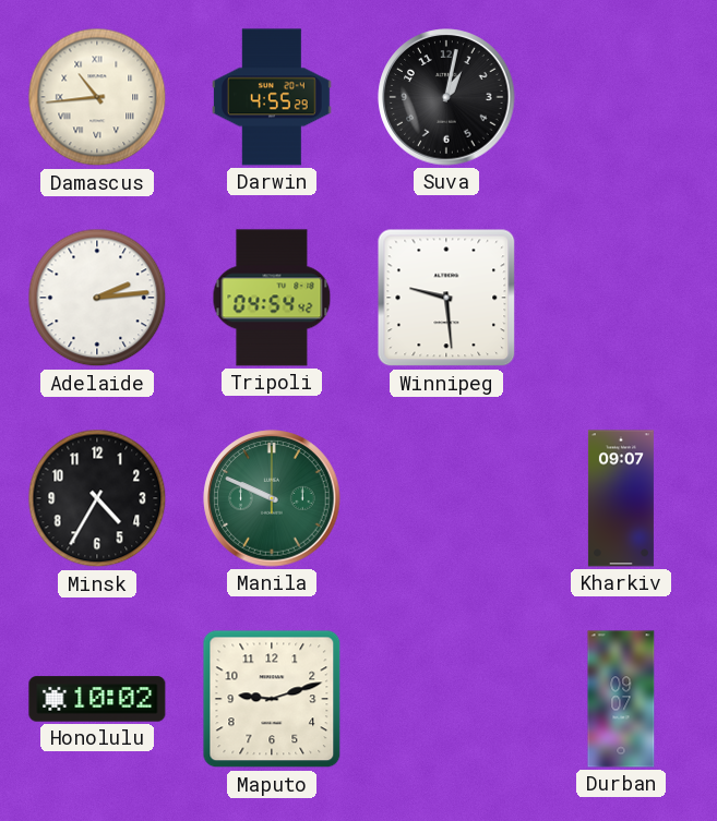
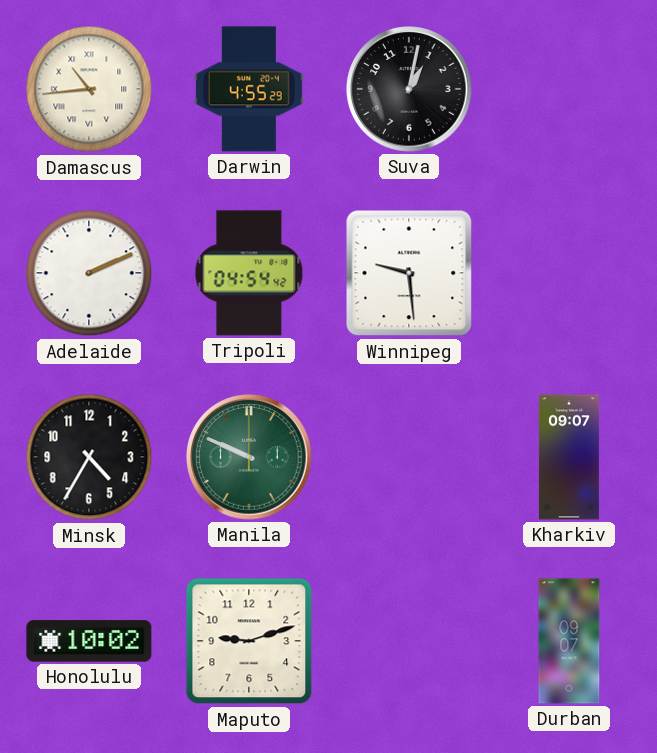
Adelaide: 2:14 -> 2:11 (89, 273)
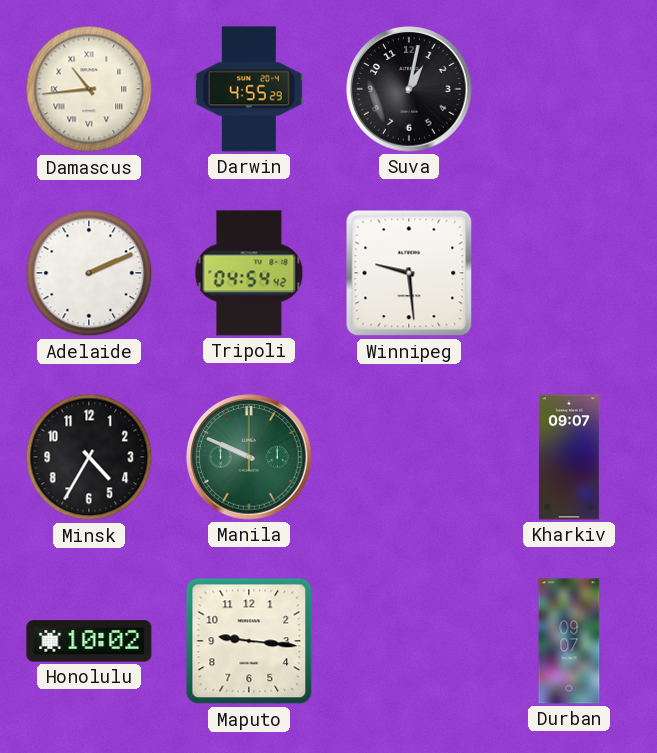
Maputo: 9:12 -> 9:16 (249, 641)
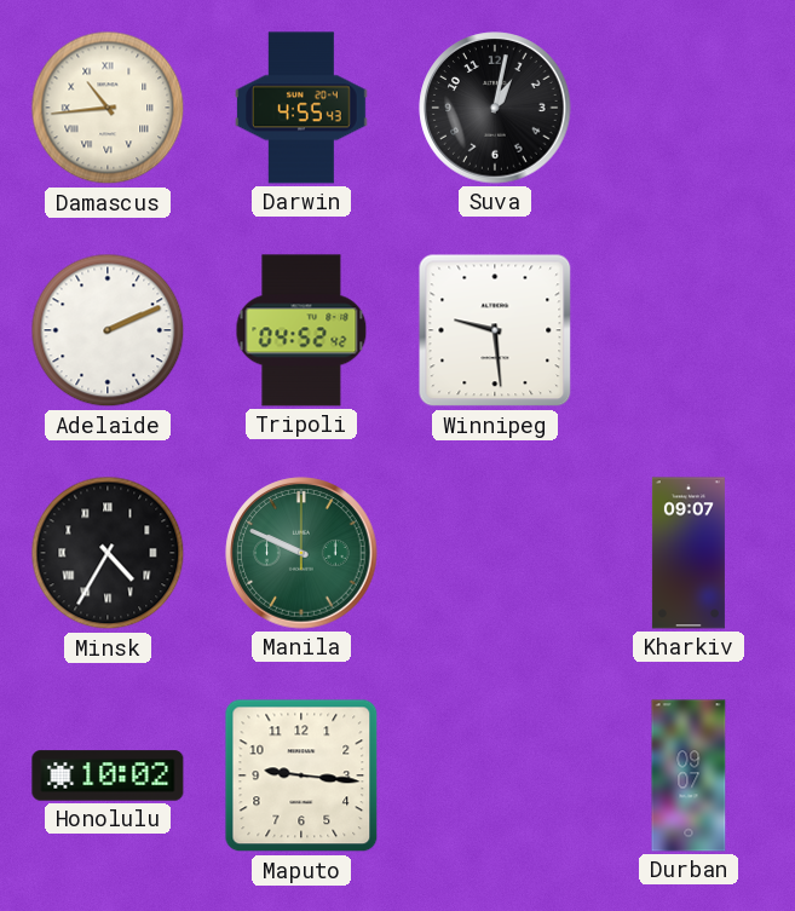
Darwin: 4:55:29 -> 4:55:43 (303, 108)
Tripoli: 04:54 -> 04:52 (301, 330)
Minsk numerals: Arabic -> Roman (108, 553)
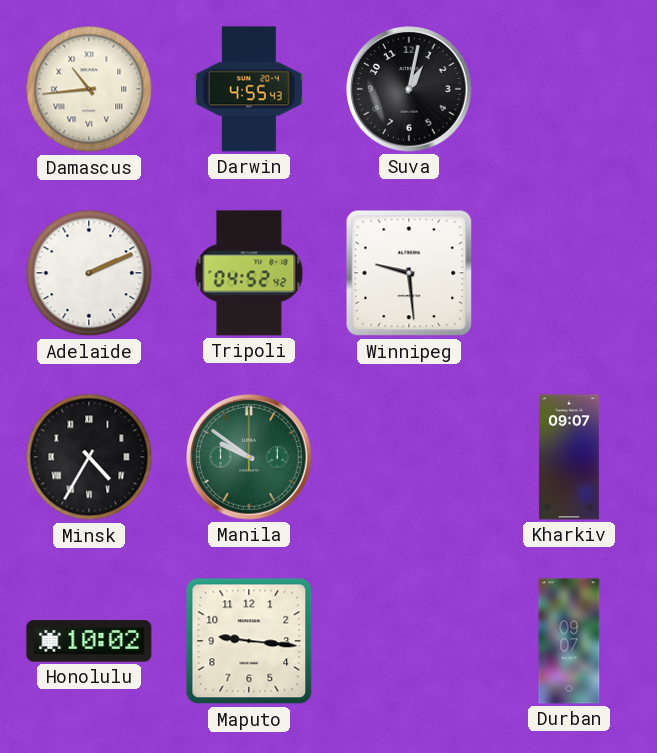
Manila: 9:49 -> 9:51 (249, 457)
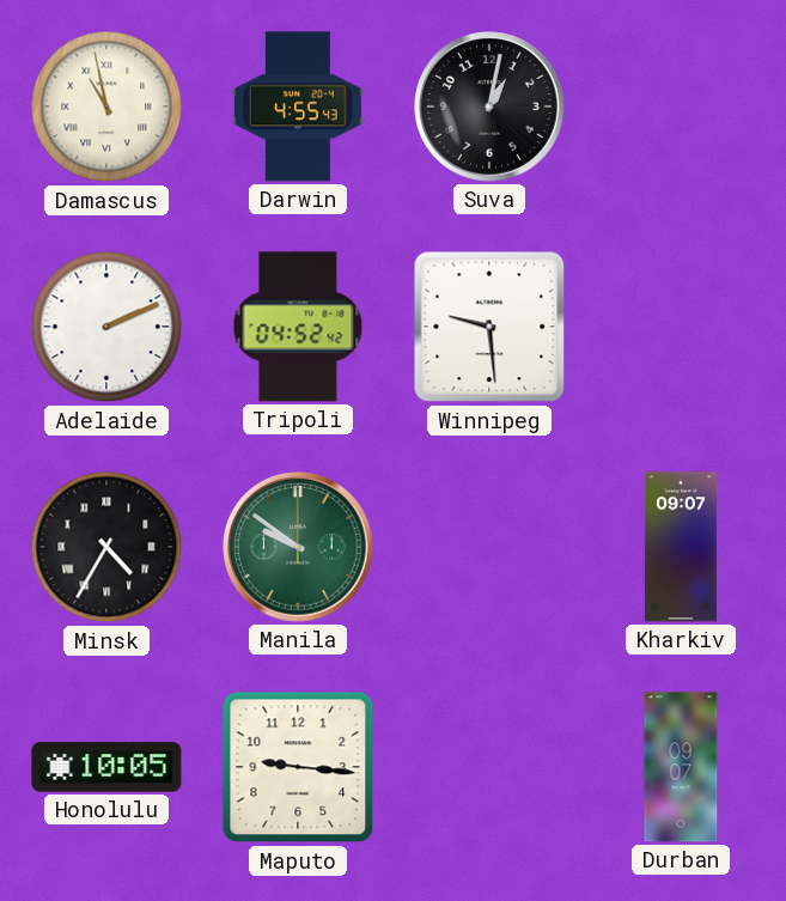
Damascus: 10:44 -> 10:58 (106, 106)
Honolulu: 10:02 -> 10:05 (106, 767)
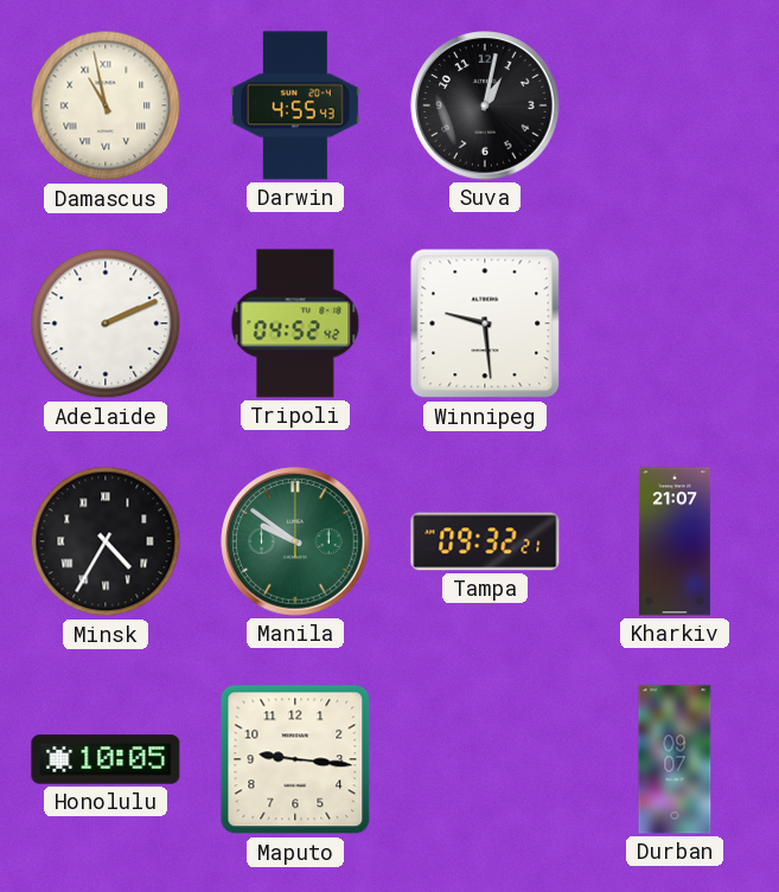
Tampa: none -> 09:32 (485, 541)
Kharkiv: 09:07 -> 21:07 (675, 541)
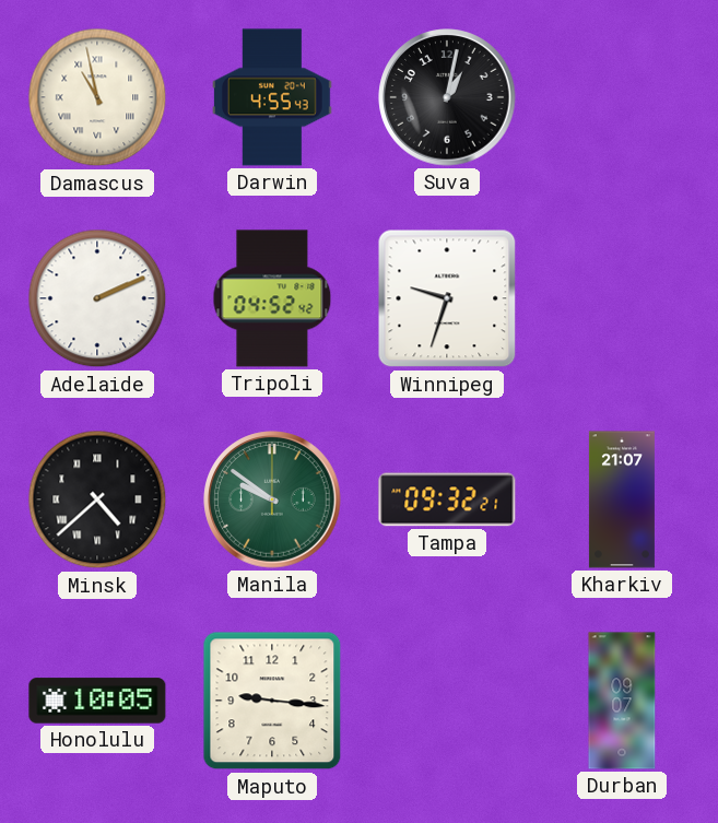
Winnipeg: 9:29 -> 9:33 (447, 298)
Minsk: 4:35 -> 4:38 (97, 499)
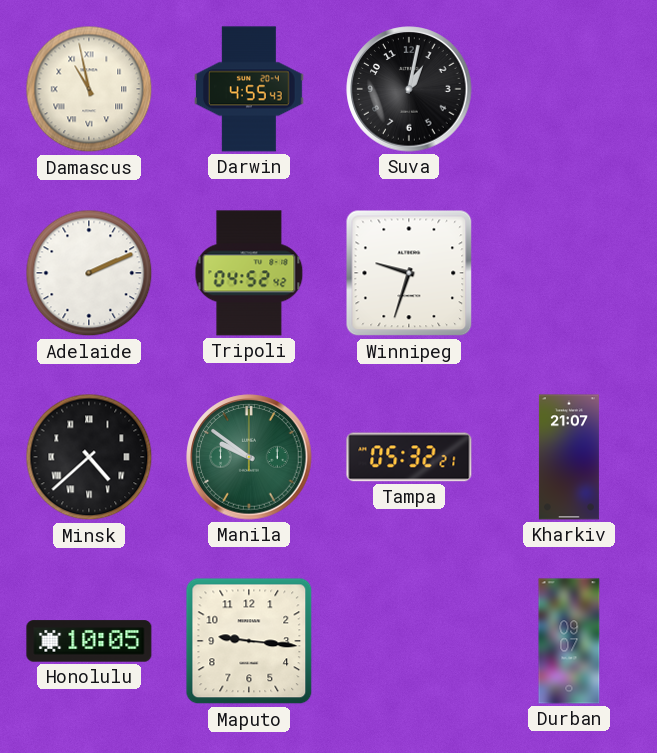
Tampa: 09:32 -> 05:32 (409, 457)
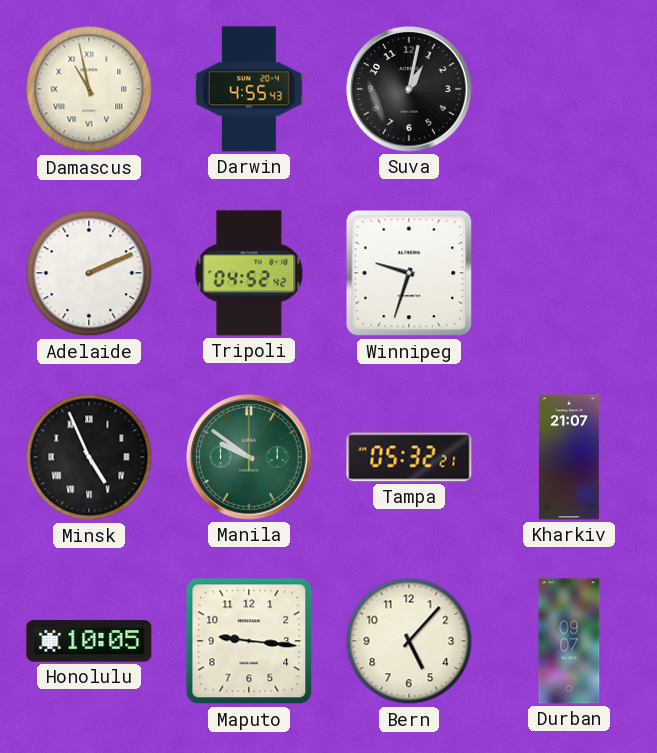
Minsk: 4:38 -> 4:56 (89, 457)
Bern: none -> 5:07 (409, 641)
